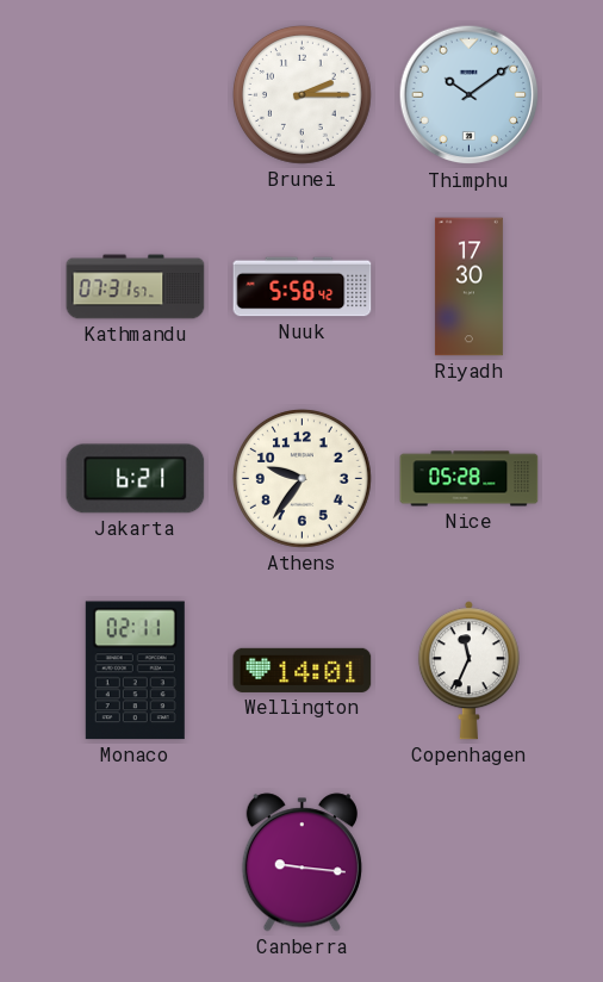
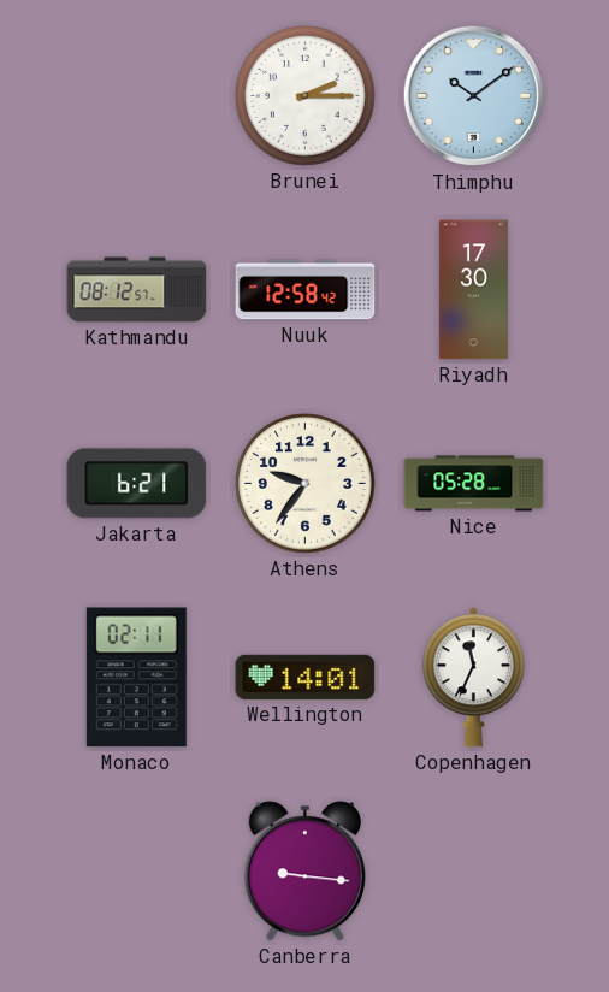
Kathmandu: 07:31 -> 08:12 (137, 290)
Nuuk: 5:58 -> 12:58 (306, 290)
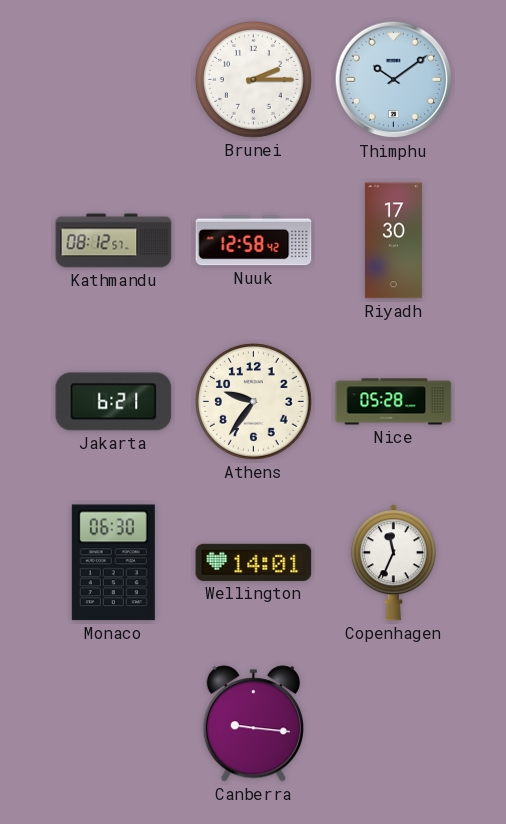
Monaco: 02:11 -> 06:30 (113, 563)
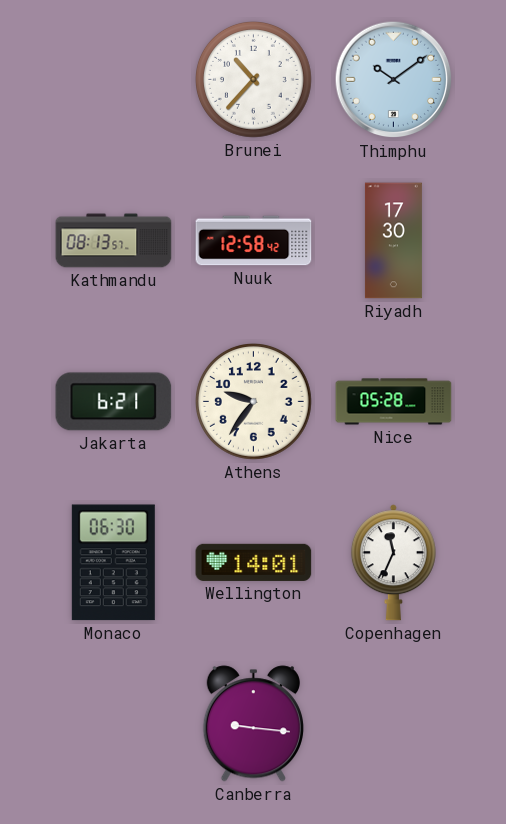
Brunei: 2:15 -> 10:37 (254, 80)
Kathmandu: 08:12 -> 08:13 (114, 241)
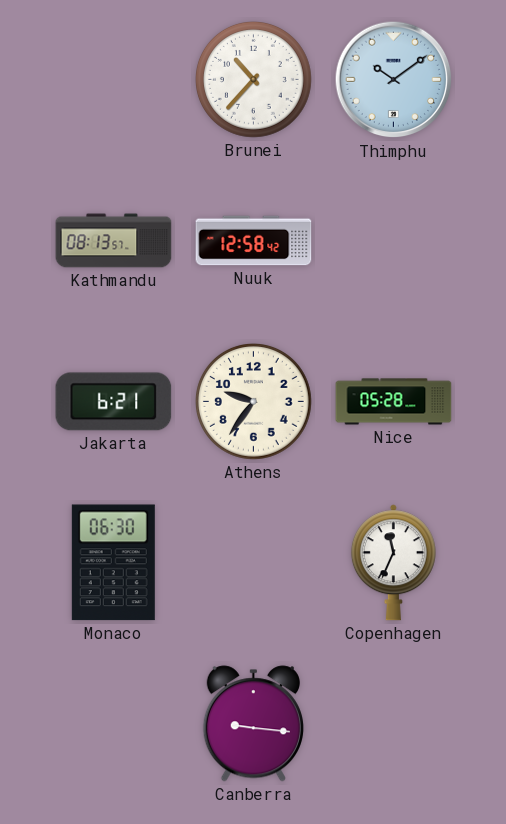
Riyadh: 17:30 -> none (393, 241)
Wellington: 14:01 -> none (254, 562)
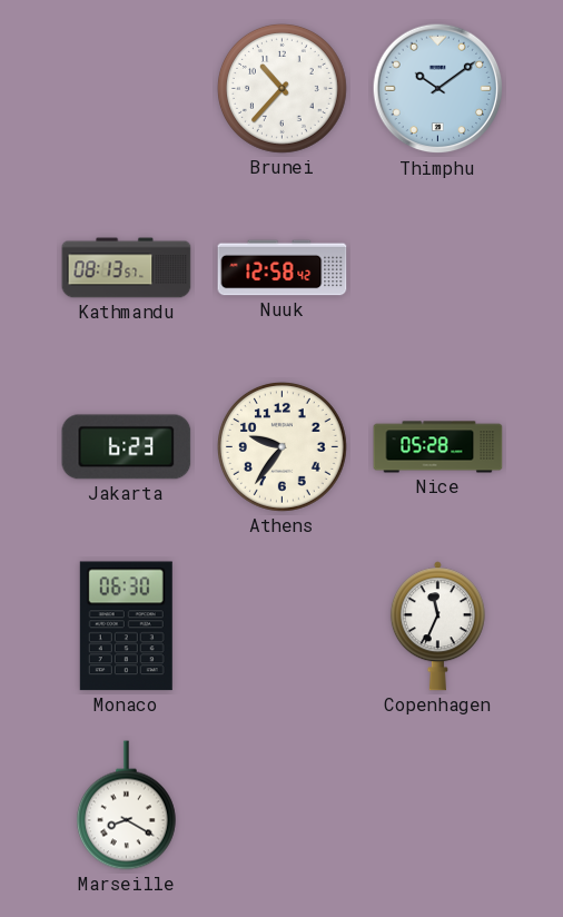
Jakarta: 6:21 -> 6:23 (127, 447)
Marseille: none -> 8:20 (126, 806)
Canberra: 9:16 -> none (253, 724)
